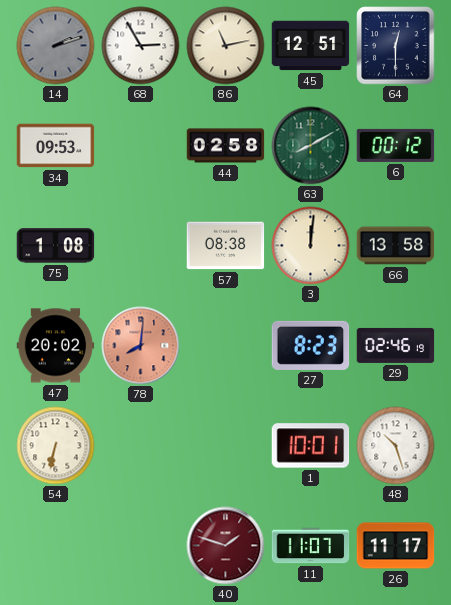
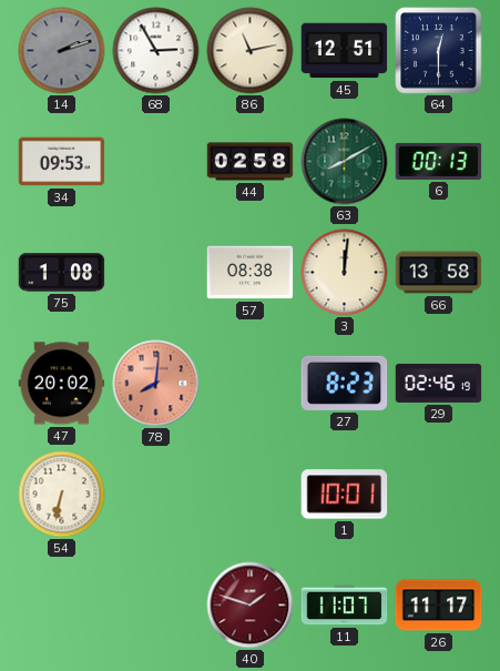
6: 00:12 -> 00:13 (439, 161)
48: 10:27 -> none (396, 446)
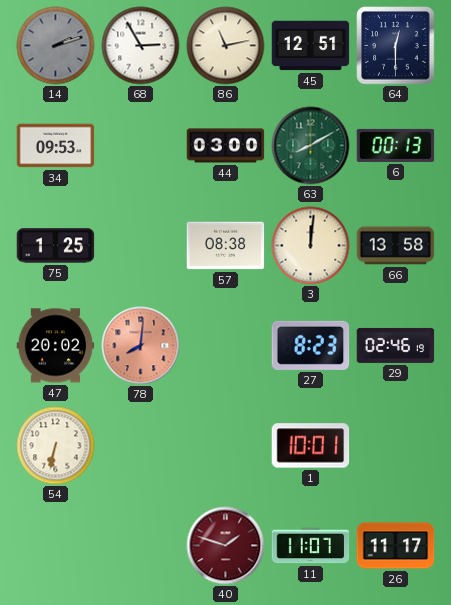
44: 02:58 -> 03:00 (226, 146)
75: 1:08 -> 1:25 (56, 246)
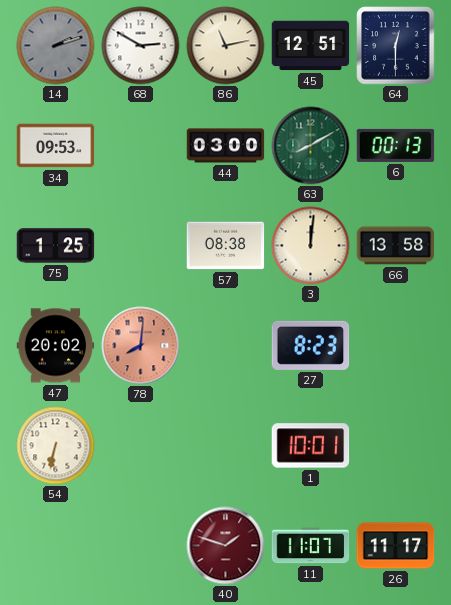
68: 2:55 -> 2:50 (141, 46)
29: 02:46 -> none (396, 345)
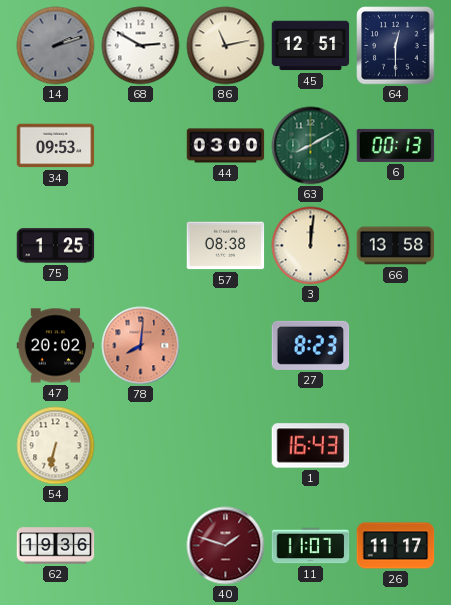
1: 10:01 -> 16:43 (311, 446)
62: none -> 19:36 (56, 546)
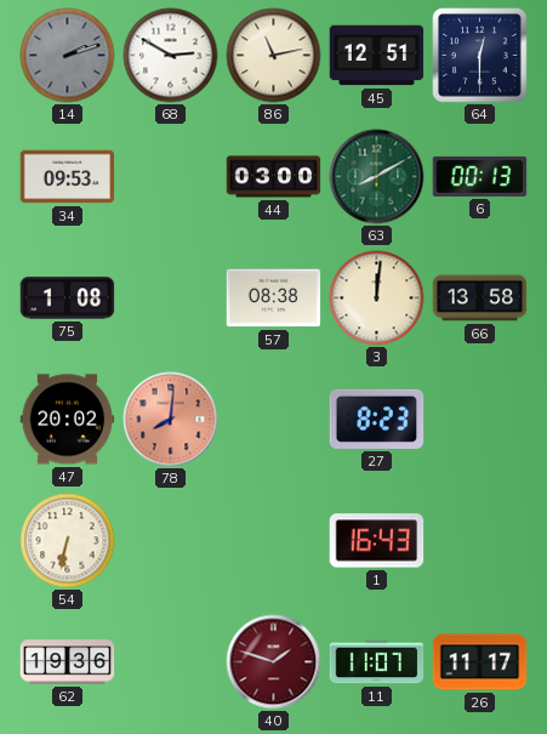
75: 1:25 -> 1:08 (68, 298)
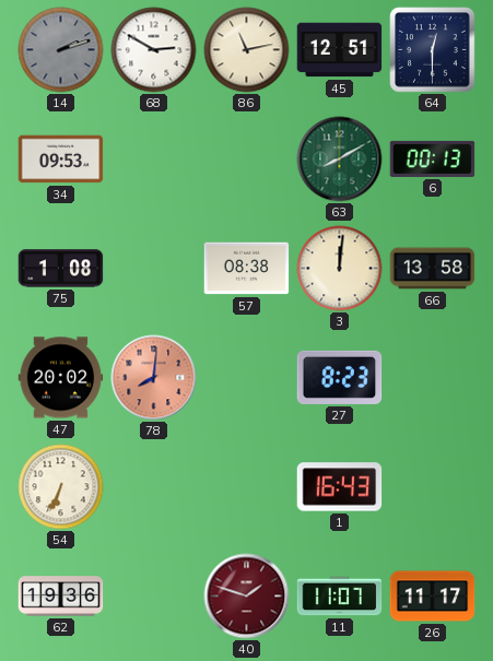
44: 03:00 -> none (274, 177)
54: 6:32 -> 6:34 (61, 487)
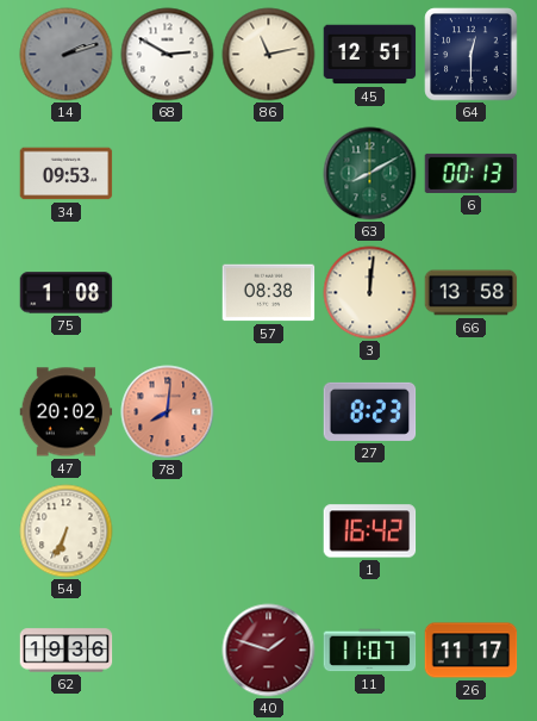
1: 16:43 -> 16:42 (370, 532)
